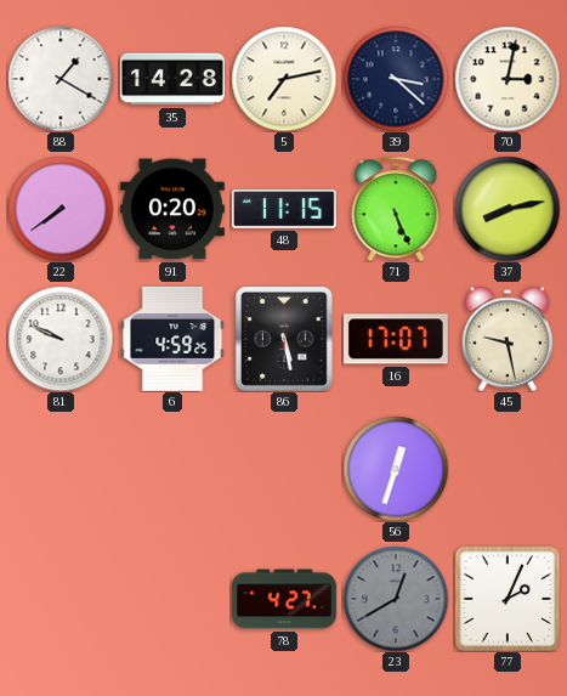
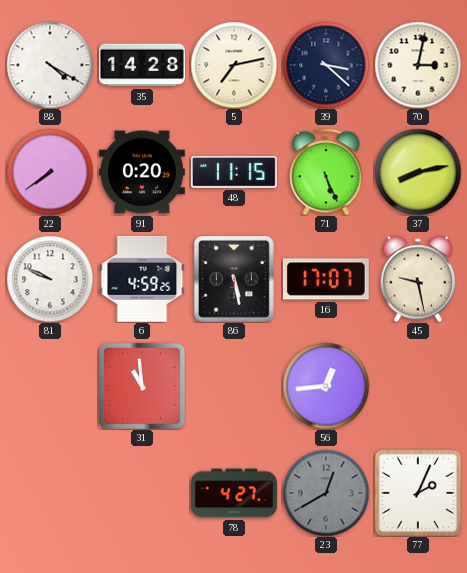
88: 1:20 -> 4:20 (50, 65)
31: none -> 10:59 (141, 385)
56: 12:33 -> 12:44 (326, 386)
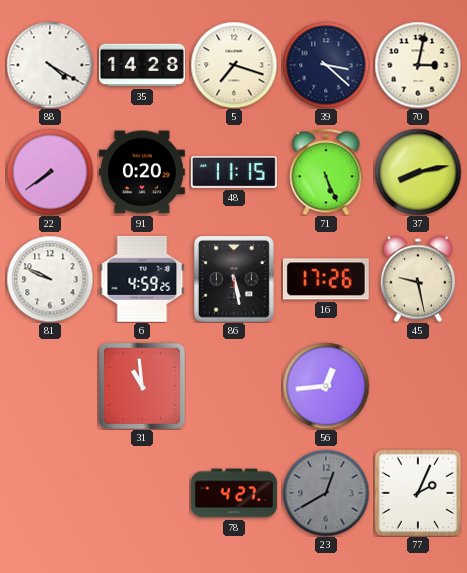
5: 7:13 -> 7:18 (234, 65)
16: 17:07 -> 17:26 (326, 279)
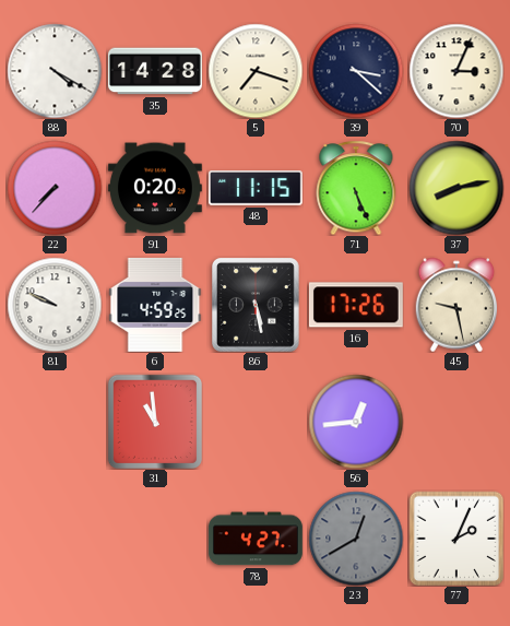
70: 3:02 -> 3:04 (456, 71)
22: 7:39 -> 7:37 (55, 188)
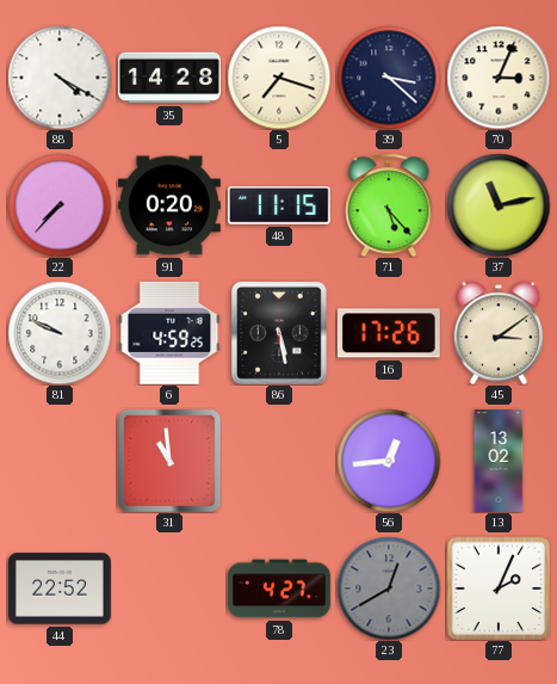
71: 5:26 -> 5:23 (389, 205)
37: 8:13 -> 11:13 (499, 205)
45: 9:28 -> 3:09 (499, 333)
13: none -> 13:02 (499, 462)
44: none -> 22:52 (60, 589)
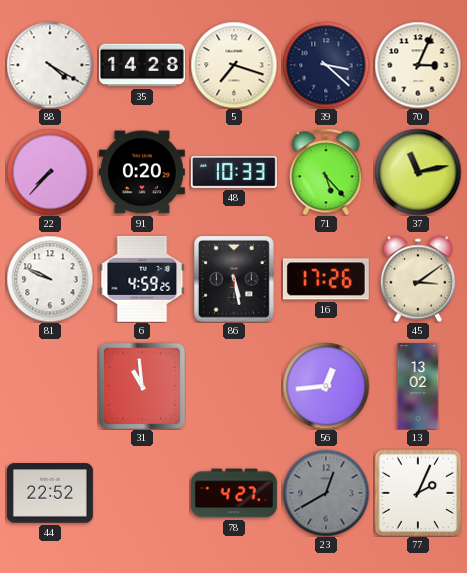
48: 11:15 -> 10:33 (234, 173)
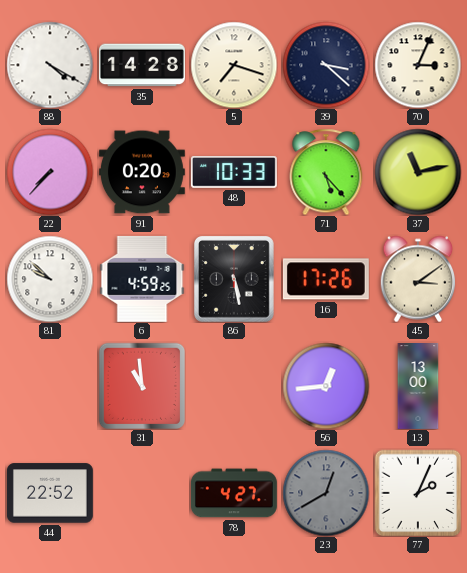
81: 9:49 -> 9:52 (50, 279)
13: 13:02 -> 13:00 (418, 387)
